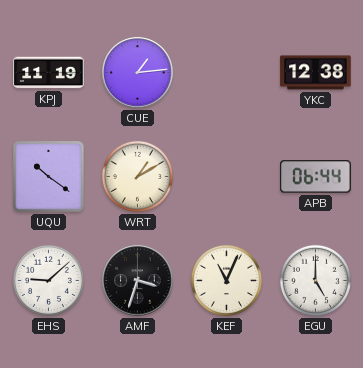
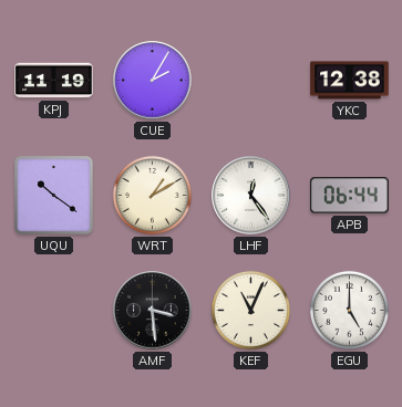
CUE: 1:14 -> 2:05 (153, 81)
LHF: none -> 12:24 (251, 196)
EHS: 9:08 -> none (48, 280)
AMF: 3:33 -> 3:29 (153, 311)
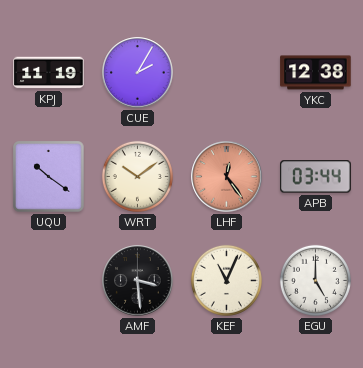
WRT: 1:10 -> 10:09 (137, 176)
LHF dial: white -> salmon (227, 177)
APB: 06:44 -> 03:44 (316, 177)
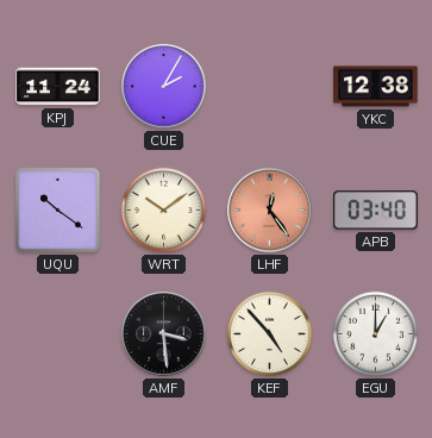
KPJ: 11:19 -> 11:24 (58, 87)
APB: 03:44 -> 03:40 (376, 211)
KEF: 11:04 -> 4:53 (269, 333)
EGU: 5:00 -> 1:00 (375, 333)
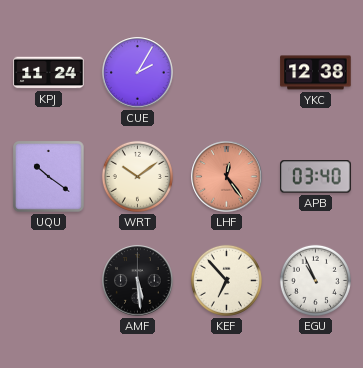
AMF: 3:29 -> 5:29 (138, 281)
KEF: 4:53 -> 6:53 (226, 280)
EGU: 1:00 -> 10:56 (315, 280)
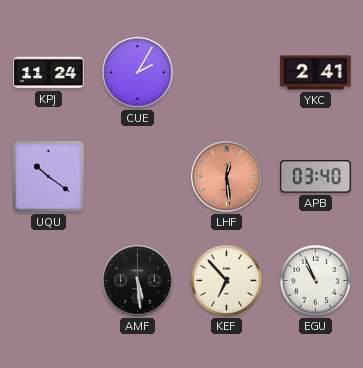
YKC: 12:38 -> 2:41 (316, 73)
WRT: 10:09 -> none (137, 176)
LHF: 12:24 -> 12:29 (227, 177)
